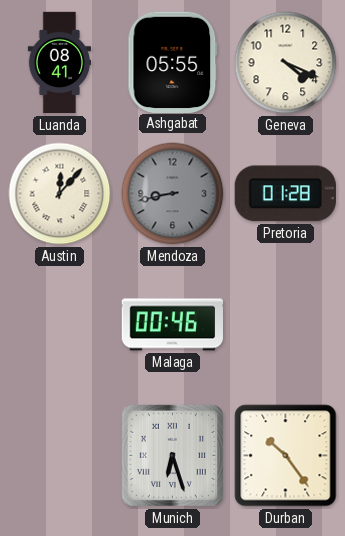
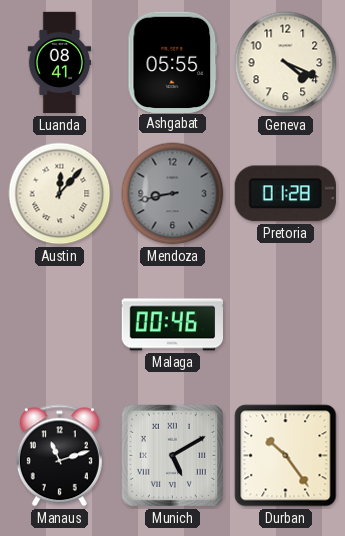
Manaus: none -> 11:12 (59, 456)
Munich: 6:27 -> 5:10 (172, 455)
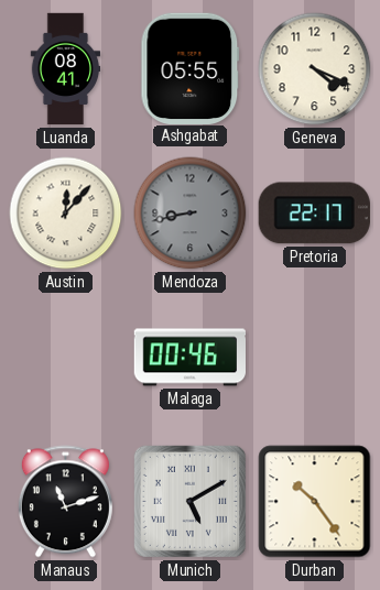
Pretoria: 01:28 -> 22:17 (314, 214)
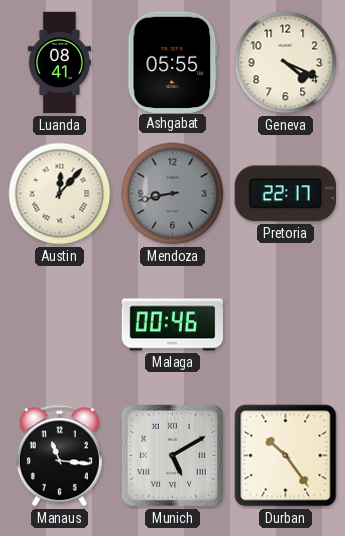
Manaus: 11:12 -> 11:16 (59, 456)
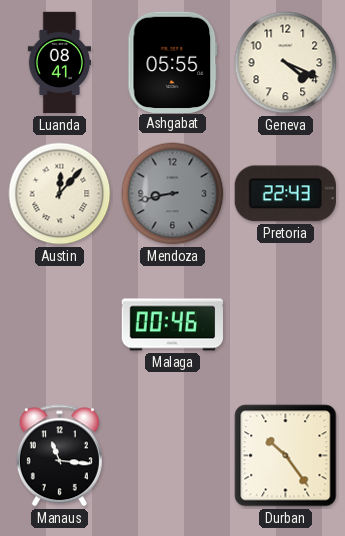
Pretoria: 22:17 -> 22:43 (285, 194)
Munich: 5:10 -> none (172, 455)
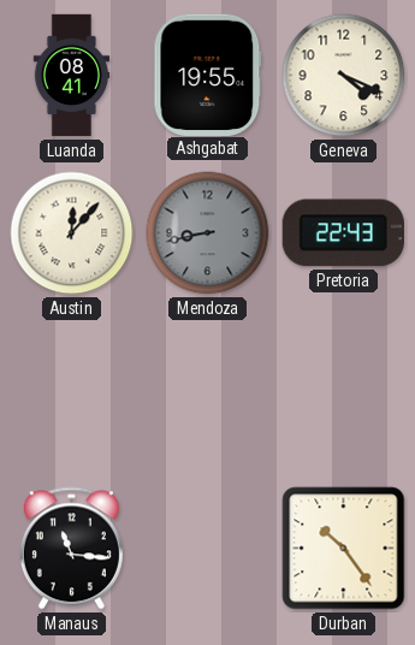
Ashgabat: 05:55 -> 19:55 (208, 75)
Malaga: 00:46 -> none (172, 325)
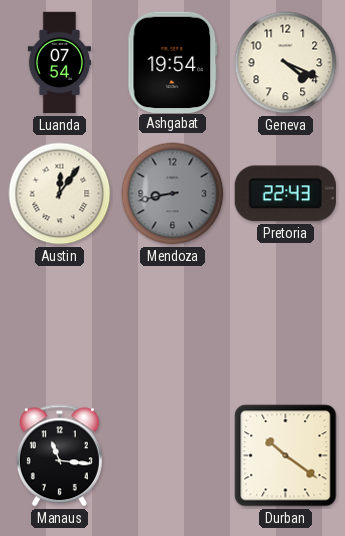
Luanda: 08:41 -> 07:54 (60, 63)
Ashgabat: 19:55 -> 19:54 (173, 62)
Austin: 12:07 -> 12:06 (60, 194)
Durban: 10:24 -> 10:21 (286, 456)
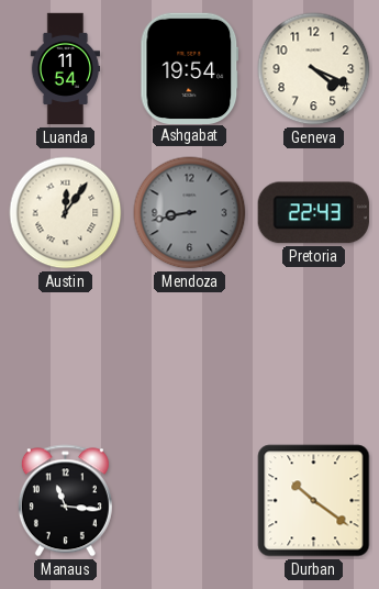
Luanda: 07:54 -> 11:54 (66, 69)
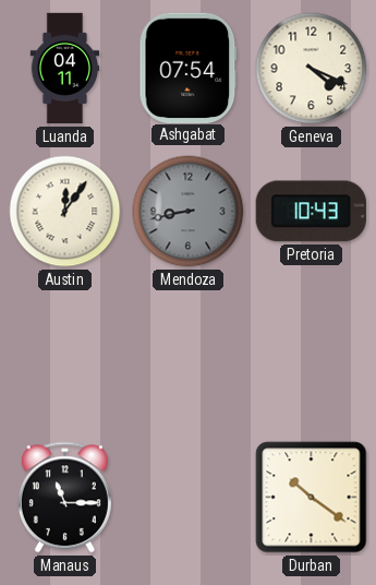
Luanda: 11:54 -> 04:11 (65, 69)
Ashgabat: 19:54 -> 07:54 (189, 68)
Pretoria: 22:43 -> 10:43 (311, 212)
Manaus: 11:16 -> 11:15 (64, 498)
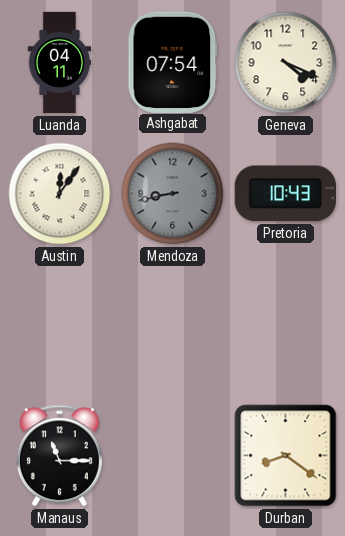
Durban: 10:21 -> 8:21 (286, 456)
